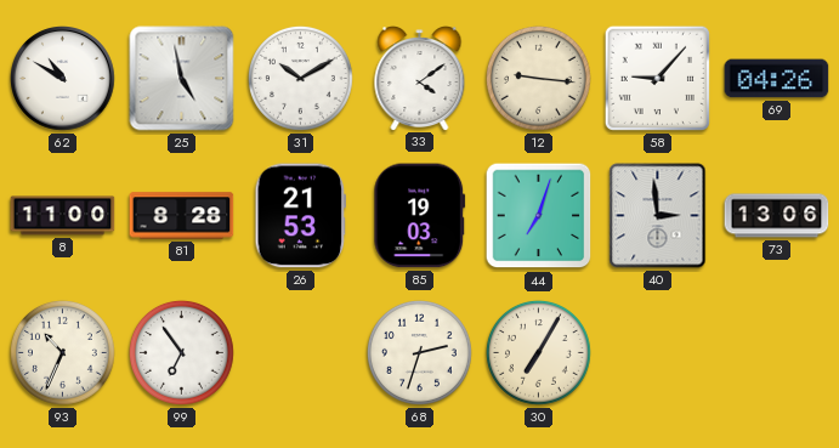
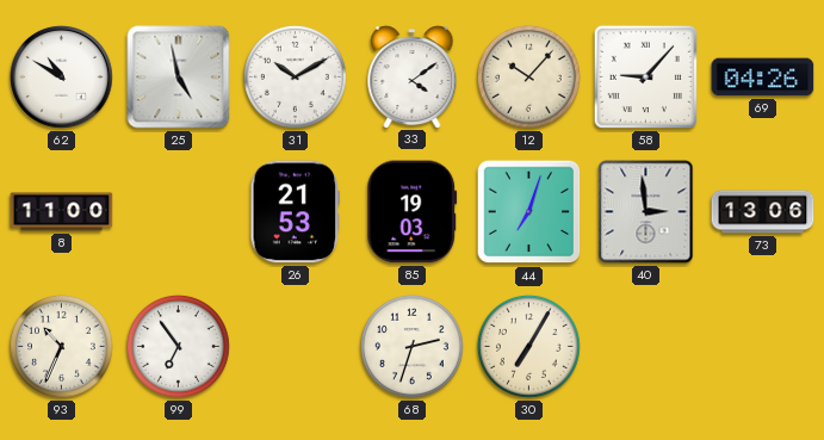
12: 9:16 -> 10:07 (528, 76)
81: 8:28 -> none (182, 216)
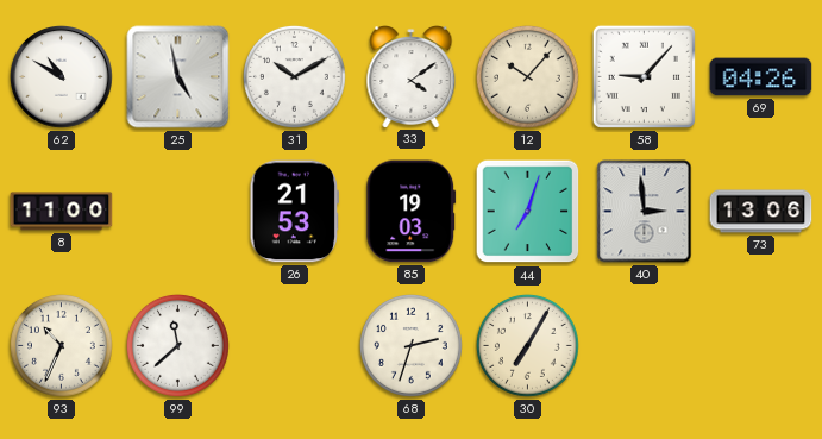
99: 6:54 -> 11:38 (177, 345)
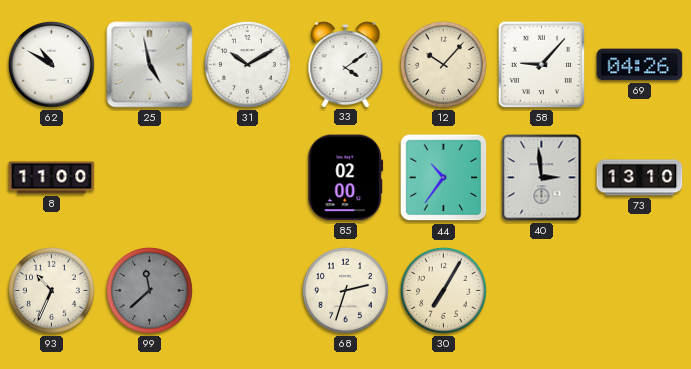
26: 21:53 -> none (295, 212)
85: 19:03 -> 02:00 (346, 178)
44: 7:03 -> 10:36 (444, 178)
73: 13:06 -> 13:10 (640, 178)
99 dial: white -> grey (149, 290)
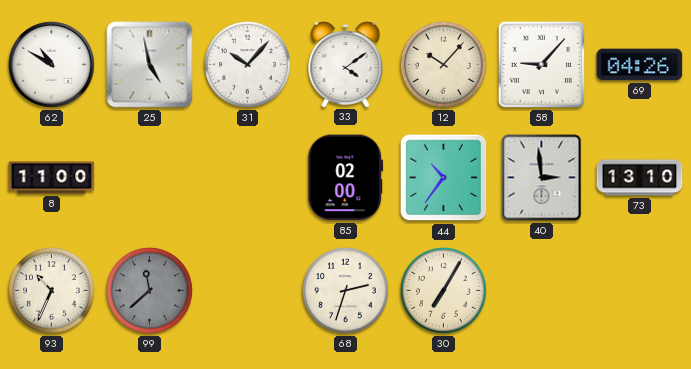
31: 10:10 -> 10:07 (247, 64)
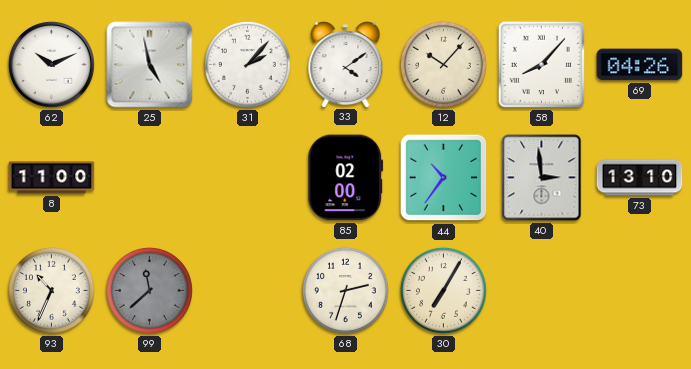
62: 10:50 -> 10:11 (52, 65)
31: 10:07 -> 2:07 (247, 64)
58: 9:07 -> 8:07 (541, 64)
